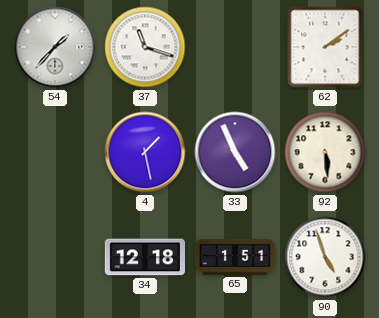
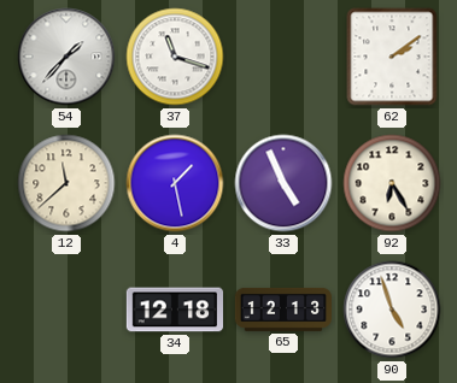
12: none -> 11:38 (66, 183)
92: 5:29 -> 6:25 (392, 183)
65: 1:51 -> 12:13 (282, 310)
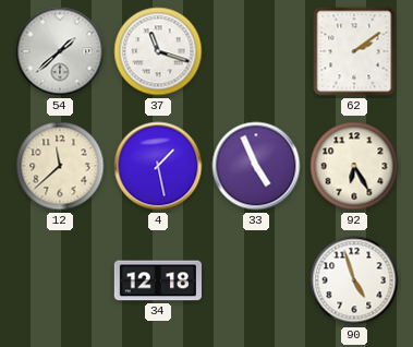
54: 1:37 -> 1:38 (60, 51)
65: 12:13 -> none (282, 310)
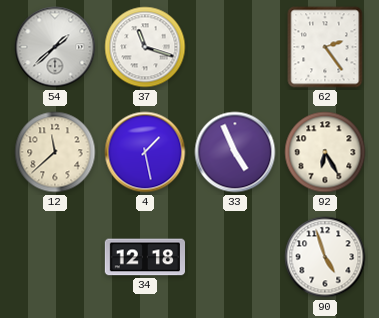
62: 2:09 -> 2:24 (325, 47)
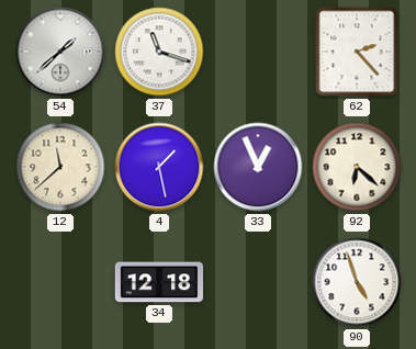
62: 2:24 -> 2:23 (357, 52)
33: 4:56 -> 12:56 (258, 167)
92: 6:25 -> 6:22 (357, 167)
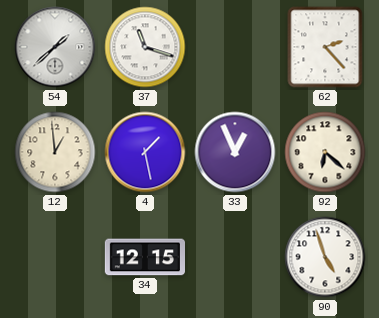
12: 11:38 -> 12:59 (55, 152)
34: 12:18 -> 12:15 (144, 257)
